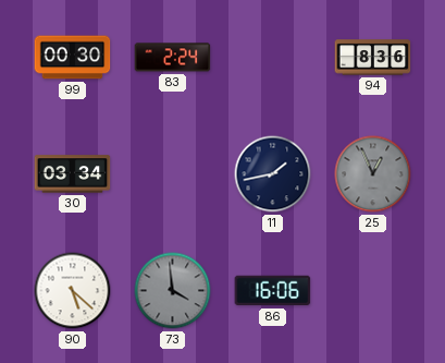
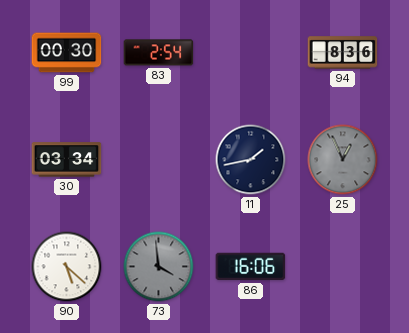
83: 2:24 -> 2:54 (159, 53)
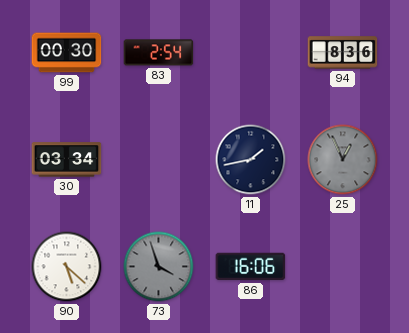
73: 3:59 -> 3:57 (159, 267)
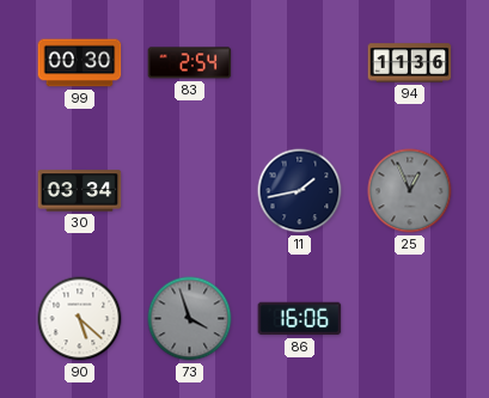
94: 8:36 -> 11:36 (410, 63)
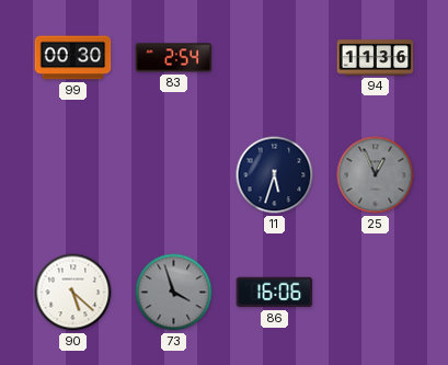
30: 03:34 -> none (80, 191)
11: 1:43 -> 5:33 (275, 175)
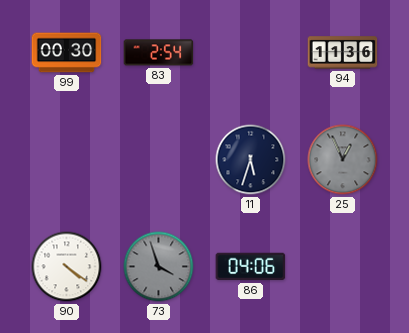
90: 5:22 -> 4:21 (67, 267)
86: 16:06 -> 04:06 (251, 267)
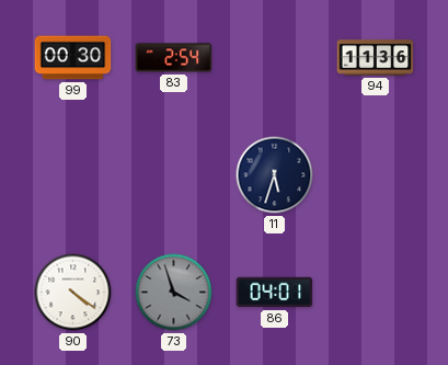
25: 12:56 -> none (343, 160)
86: 04:06 -> 04:01 (275, 293)
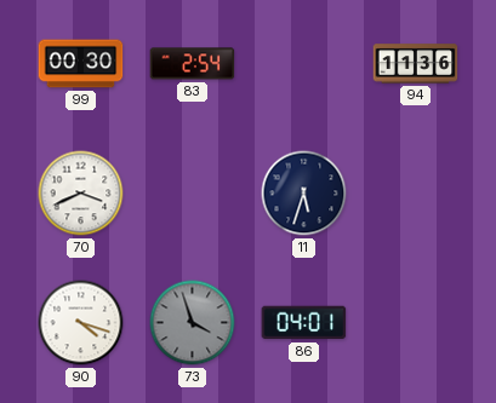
70: none -> 3:41 (81, 194)
90: 4:21 -> 4:18 (81, 323)
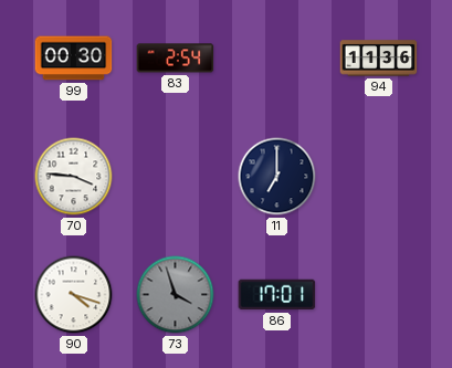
70: 3:41 -> 3:46 (74, 177)
11: 5:33 -> 7:00 (277, 177)
86: 04:01 -> 17:01 (277, 295)
